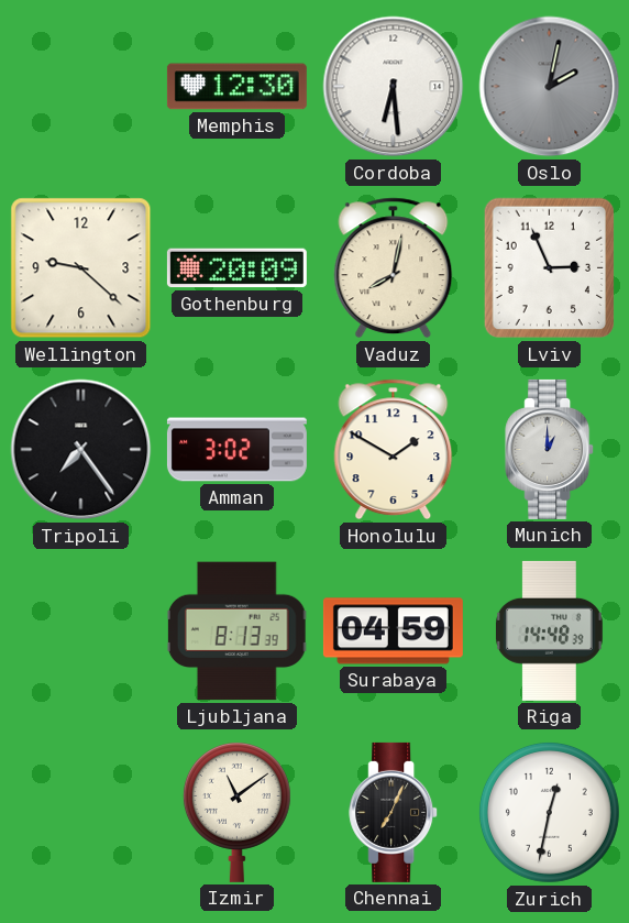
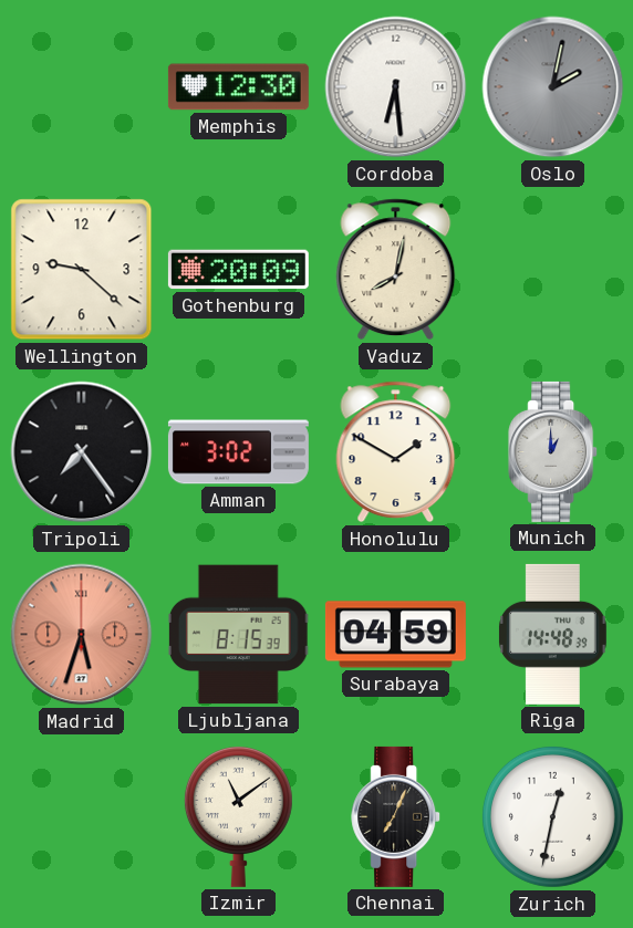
Lviv: 2:56 -> none (550, 268)
Madrid: none -> 5:33 (82, 635)
Ljubljana: 8:13 -> 8:15 (238, 635)
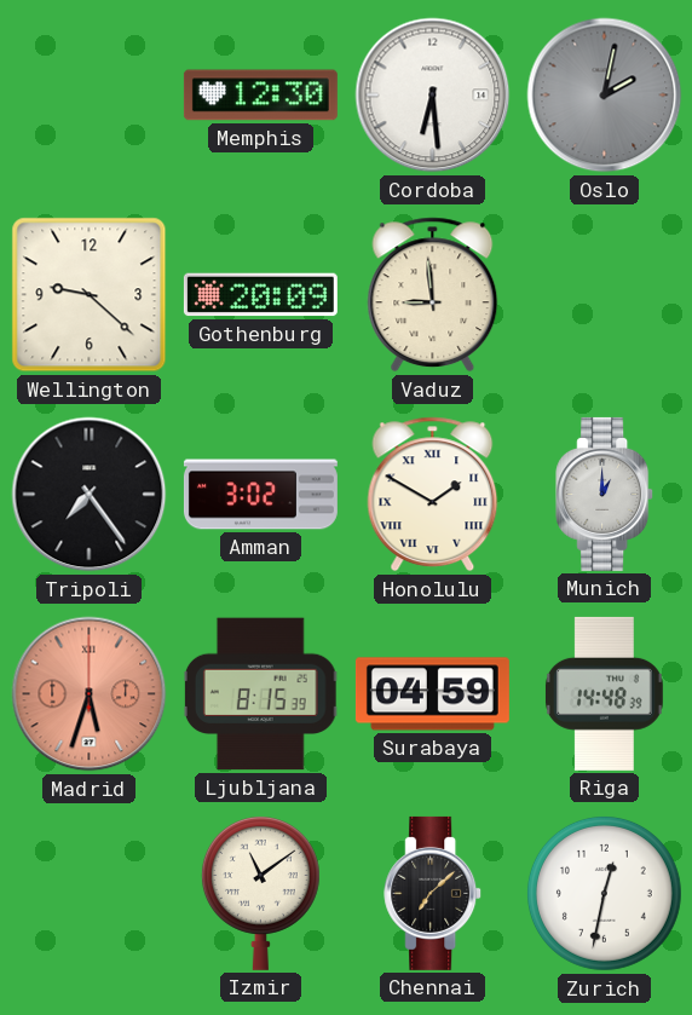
Vaduz: 8:02 -> 8:59 (433, 295)
Honolulu numerals: Arabic -> Roman (433, 495)
Chennai: 7:04 -> 7:08 (433, 893)
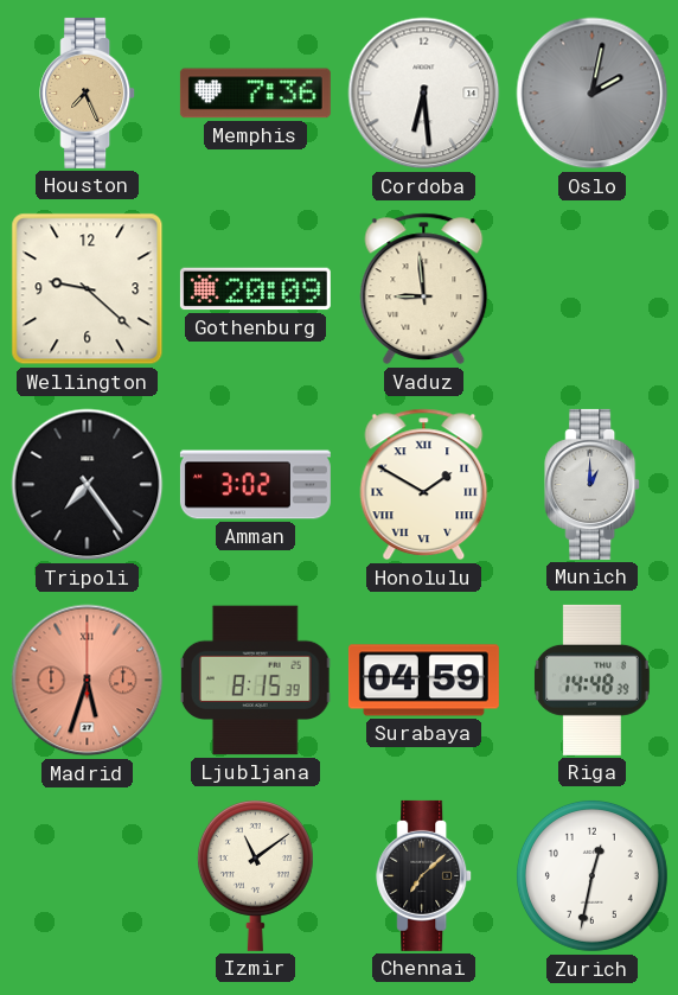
Houston: none -> 7:26 (88, 93)
Memphis: 12:30 -> 7:36 (255, 94)
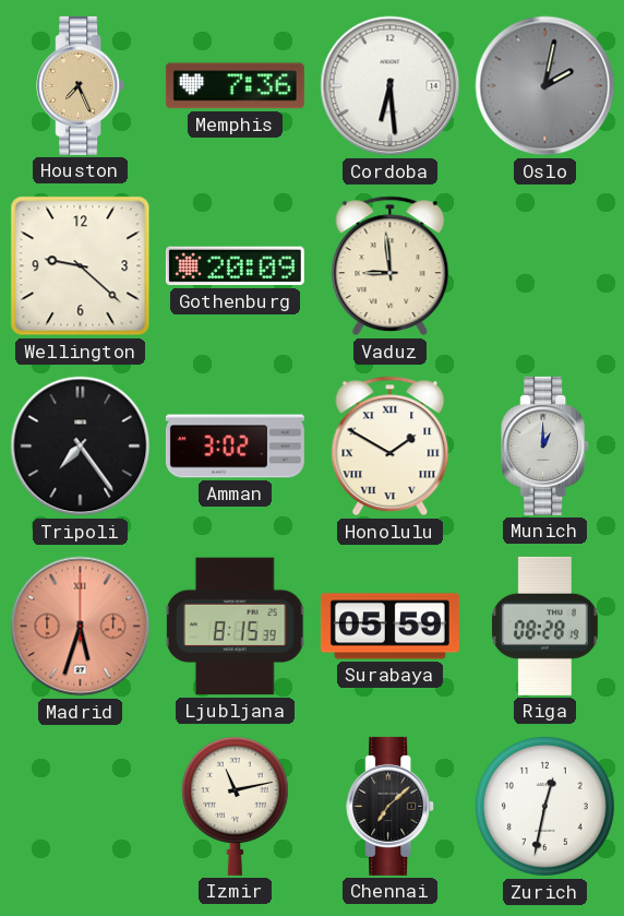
Surabaya: 04:59 -> 05:59 (389, 627)
Riga: 14:48 -> 08:28 (544, 626)
Izmir: 11:09 -> 11:13 (235, 807)
